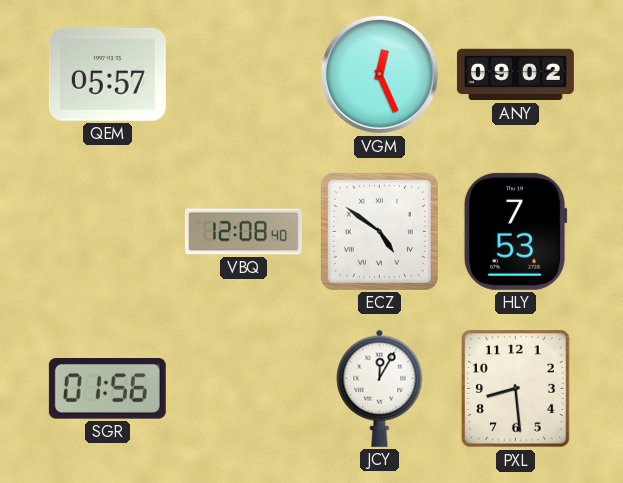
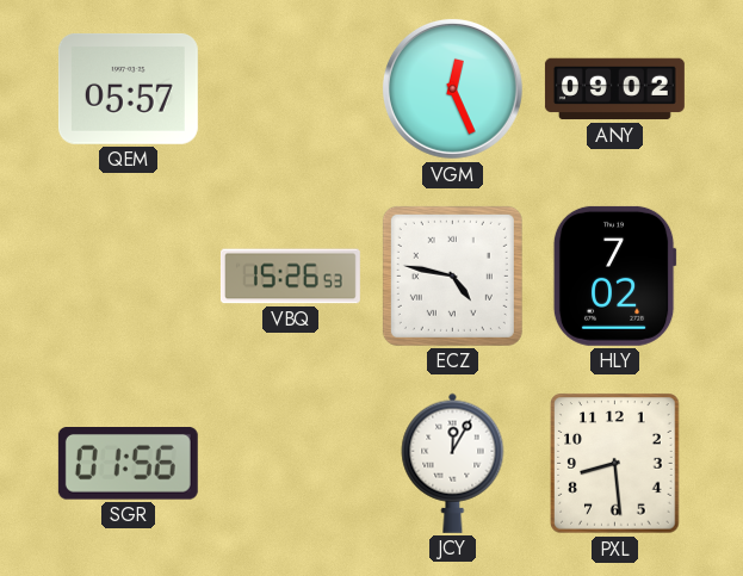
VBQ: 12:08 -> 15:26 (290, 277)
ECZ: 4:51 -> 4:47 (452, 275)
HLY: 7:53 -> 7:02 (614, 275)
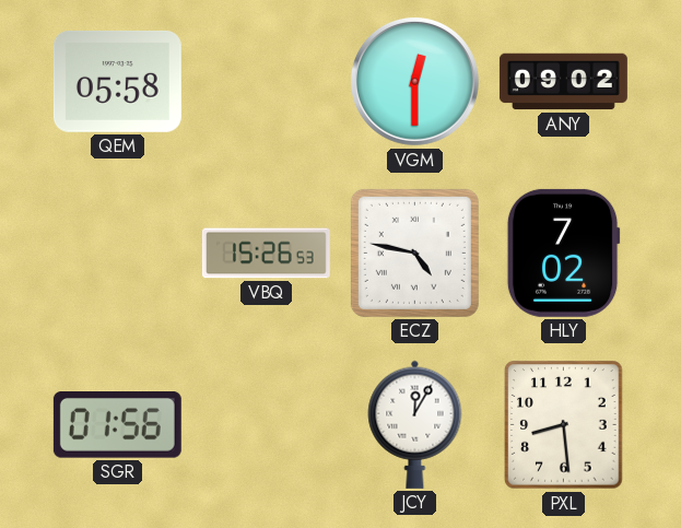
QEM: 05:57 -> 05:58 (117, 81)
VGM: 12:26 -> 12:30 (414, 81)
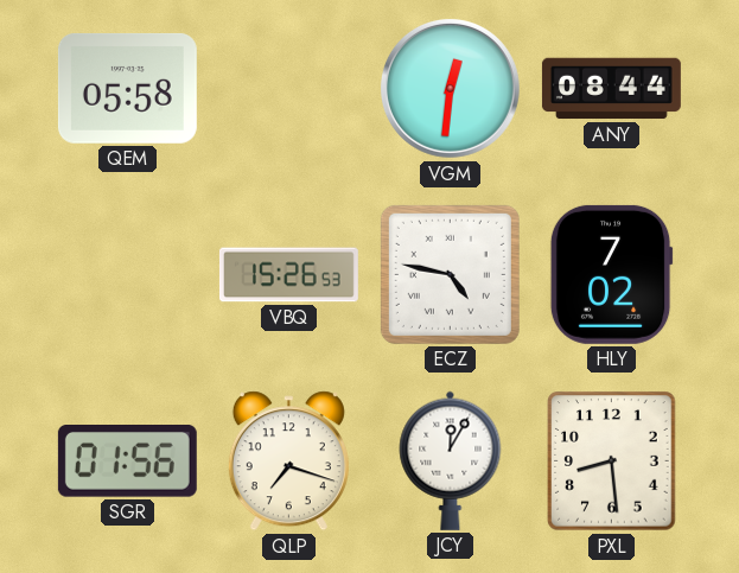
VGM: 12:30 -> 12:31 (450, 88)
ANY: 09:02 -> 08:44 (611, 89)
QLP: none -> 7:18 (288, 461)
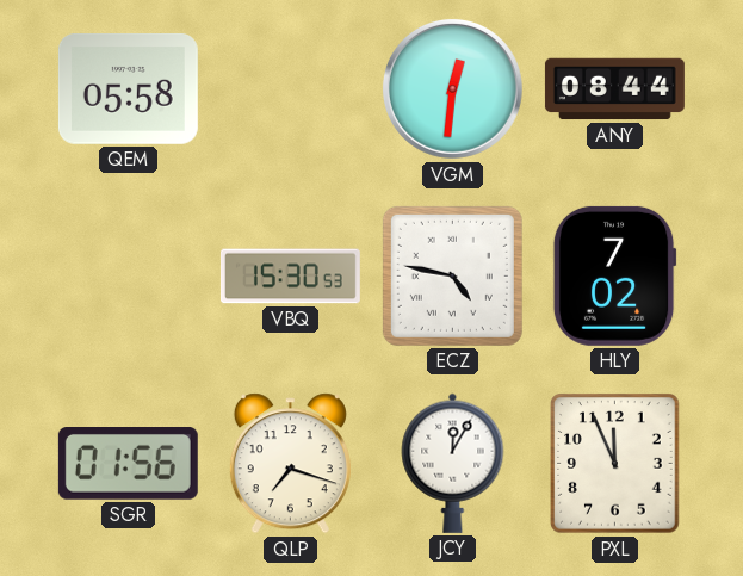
VBQ: 15:26 -> 15:30 (290, 277)
PXL: 8:29 -> 11:56 (615, 464)
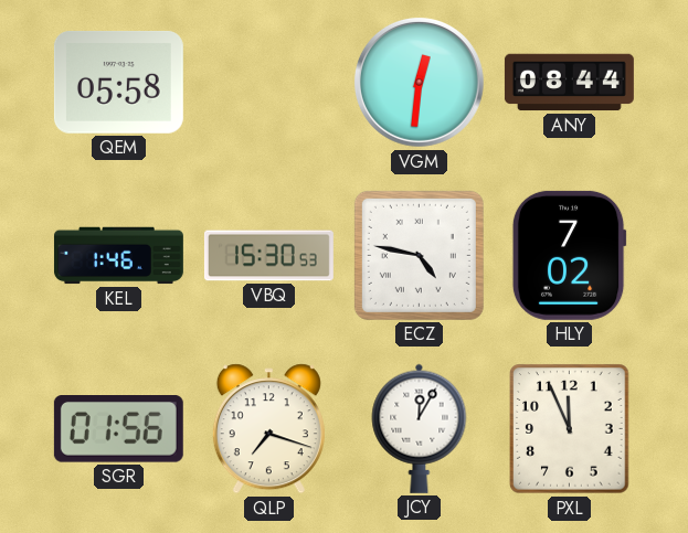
KEL: none -> 1:46 (118, 256)
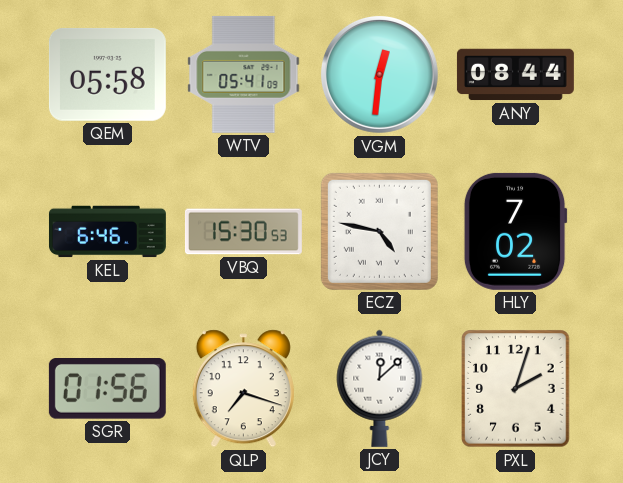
WTV: none -> 05:41 (244, 74)
KEL: 1:46 -> 6:46 (107, 232)
JCY: 12:05 -> 12:08 (380, 388)
PXL: 11:56 -> 2:03 (516, 389)
